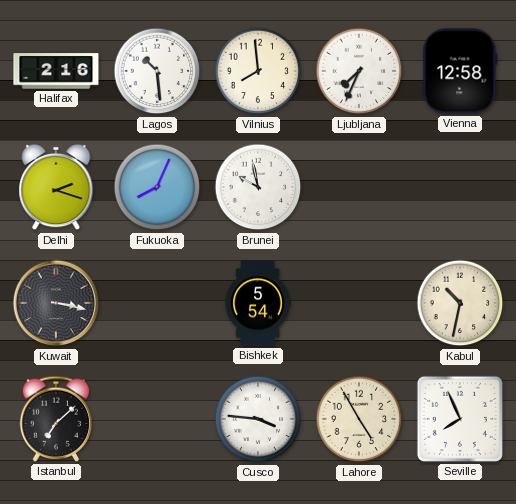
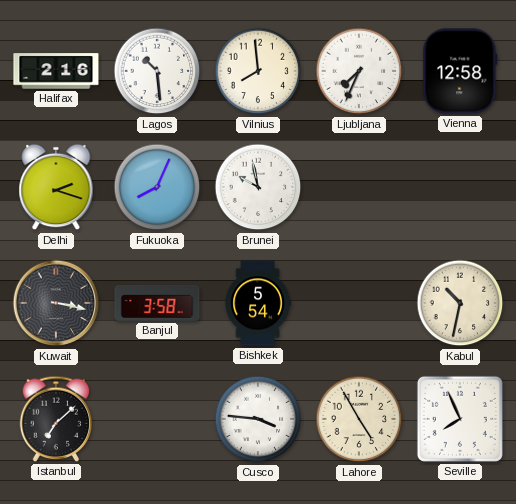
Banjul: none -> 3:58 (157, 303)
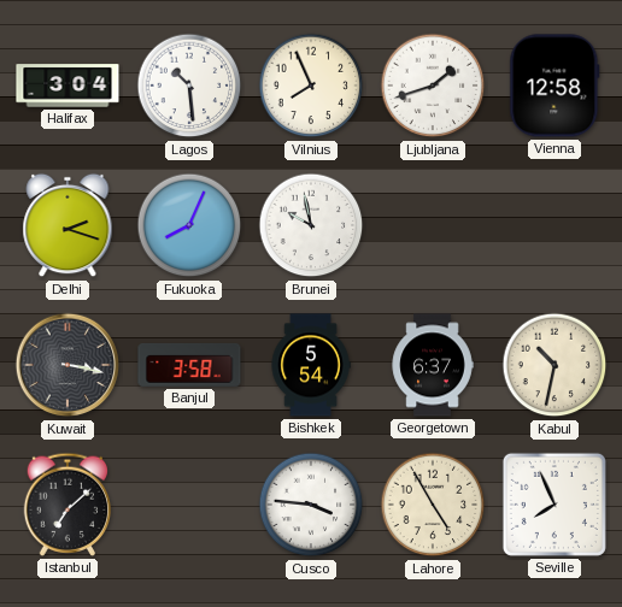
Halifax: 2:16 -> 3:04 (68, 86)
Vilnius: 7:59 -> 7:56 (311, 86)
Ljubljana: 7:34 -> 1:42 (433, 86)
Georgetown: none -> 6:37 (433, 365)
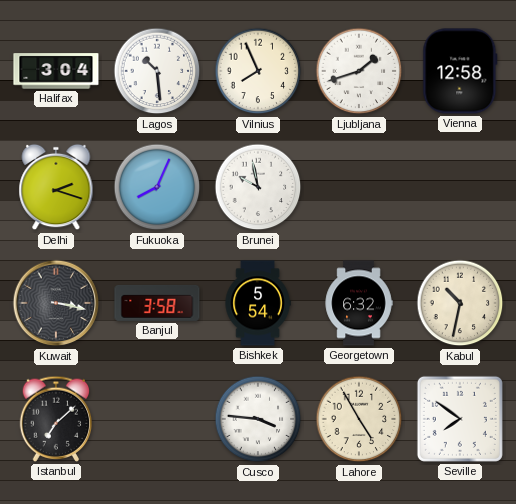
Georgetown: 6:37 -> 6:32 (359, 303)
Seville: 7:56 -> 7:51 (460, 419)
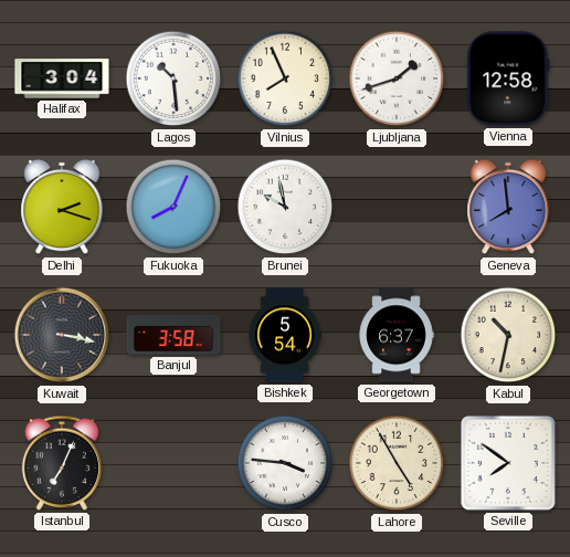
Geneva: none -> 7:59 (508, 207)
Georgetown: 6:32 -> 6:37 (397, 335)
Istanbul: 7:08 -> 7:04 (62, 463)
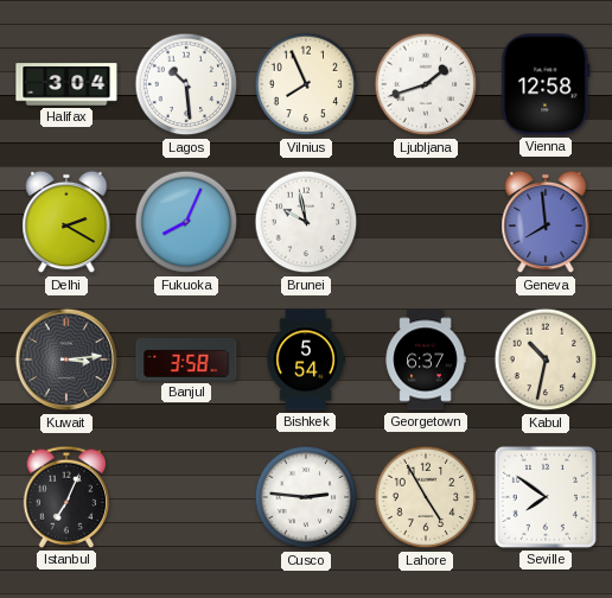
Delhi: 2:18 -> 2:20 (66, 222)
Kuwait: 3:17 -> 3:14 (66, 360)
Cusco: 3:46 -> 2:46 (306, 497)
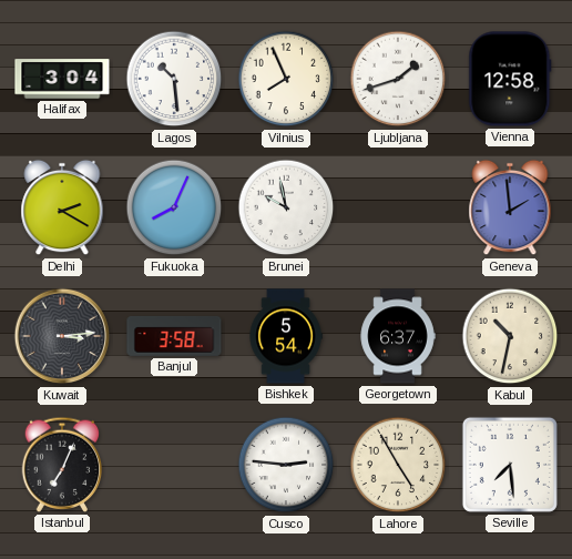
Geneva: 7:59 -> 1:59 (510, 207)
Seville: 7:51 -> 7:29 (510, 465)
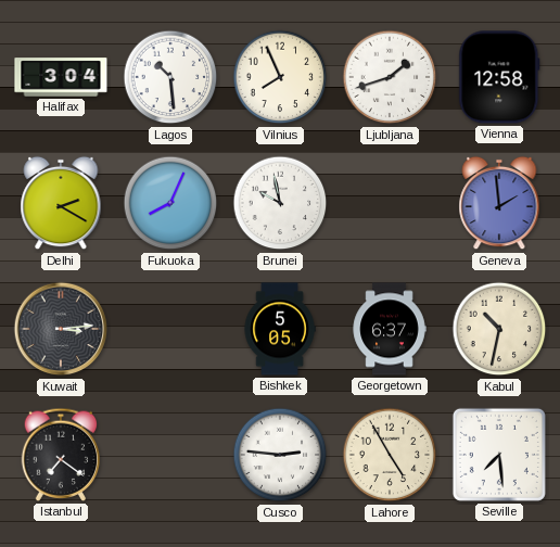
Banjul: 3:58 -> none (174, 336)
Bishkek: 5:54 -> 5:05 (280, 329)
Istanbul: 7:04 -> 7:21 (61, 455)
